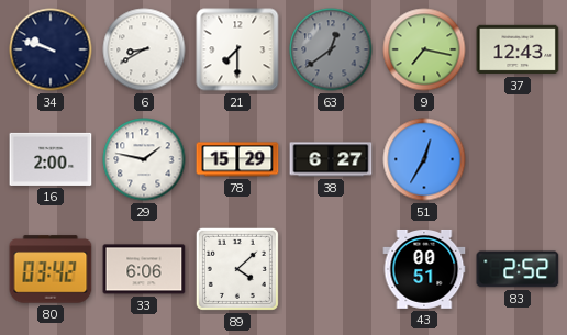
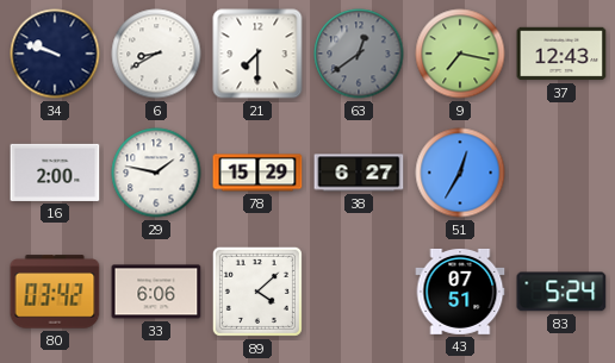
43: 00:51 -> 07:51 (460, 292)
83: 2:52 -> 5:24 (561, 292)
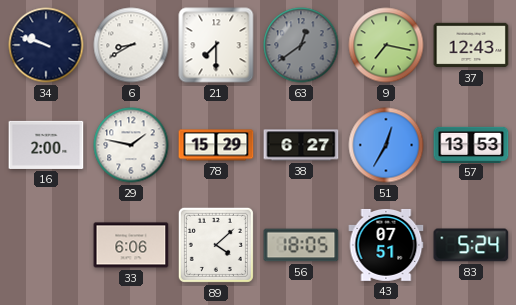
57: none -> 13:53 (471, 144)
80: 03:42 -> none (55, 292)
56: none -> 18:05 (301, 245)
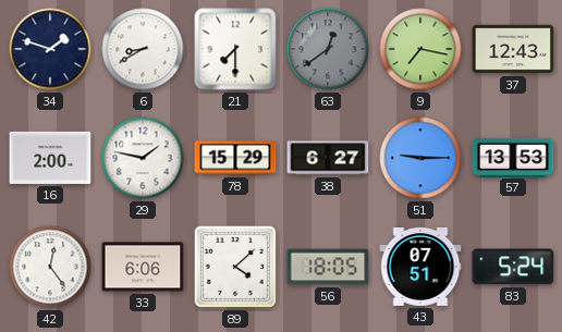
34: 9:48 -> 1:48 (50, 49)
51: 12:35 -> 9:15 (420, 158)
42: none -> 12:24 (50, 267)
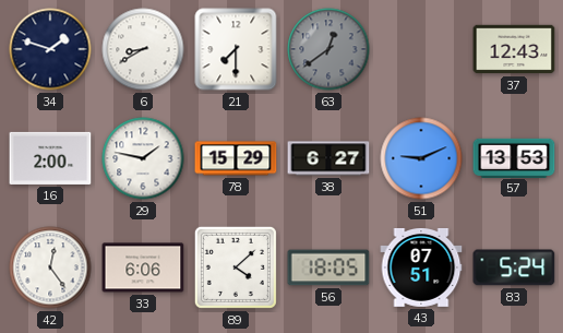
9: 7:17 -> none (420, 49)
51: 9:15 -> 9:11 (421, 158)
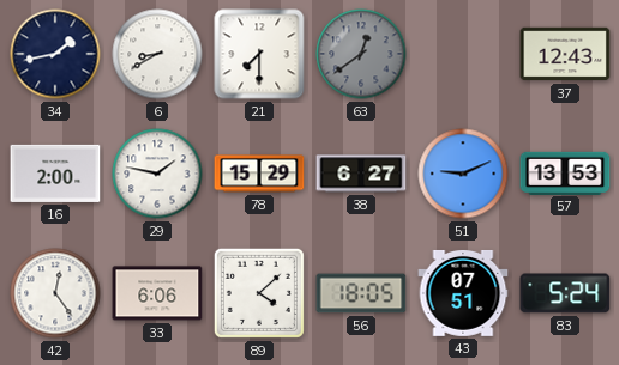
34: 1:48 -> 1:43 (55, 54)
